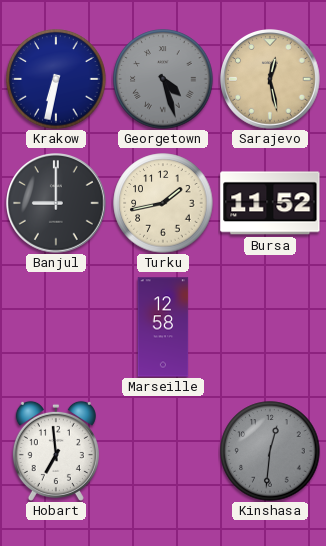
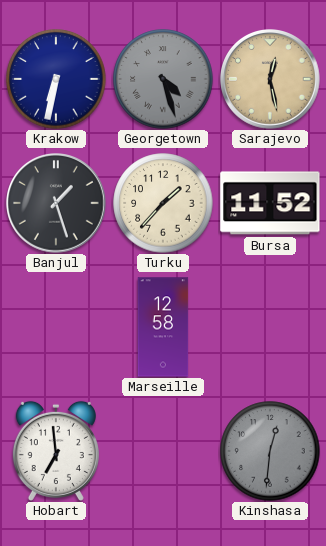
Banjul: 9:00 -> 1:27 (57, 204)
Turku: 1:43 -> 1:37 (163, 203)
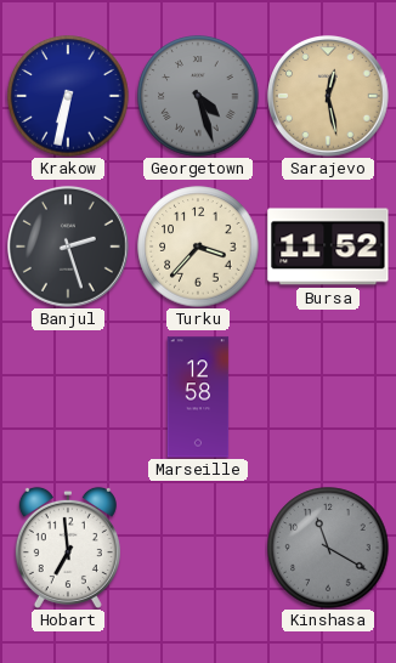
Banjul: 1:27 -> 2:27 (69, 248)
Turku: 1:37 -> 3:37 (198, 246)
Kinshasa: 12:31 -> 11:20 (328, 548)
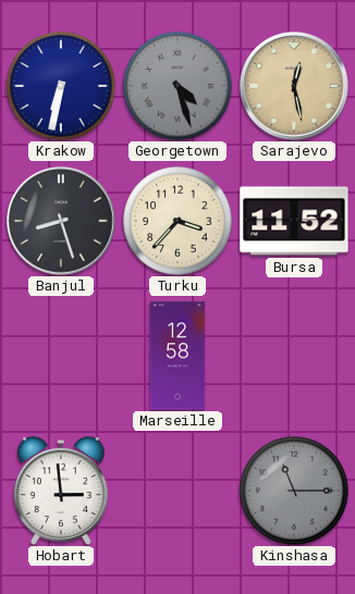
Banjul: 2:27 -> 8:27 (62, 222)
Hobart: 6:59 -> 2:59 (61, 491)
Kinshasa: 11:20 -> 11:15 (294, 491)
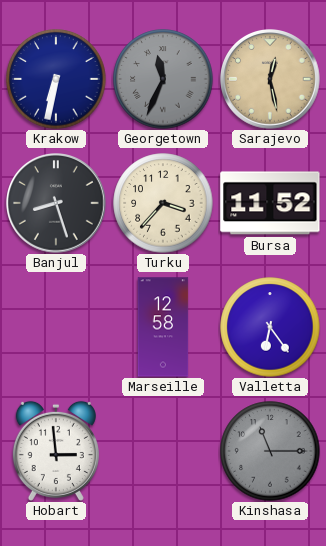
Georgetown: 4:27 -> 11:34 (163, 79)
Valletta: none -> 6:24 (270, 327)
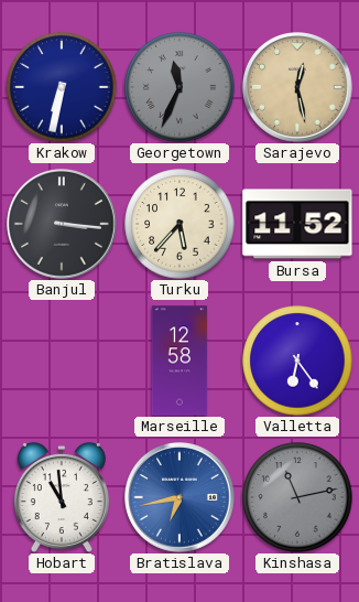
Banjul: 8:27 -> 3:16 (63, 225)
Turku: 3:37 -> 5:37 (179, 224)
Hobart: 2:59 -> 10:59 (62, 497)
Bratislava: none -> 6:43 (181, 498)
Kinshasa: 11:15 -> 11:13 (297, 497)
